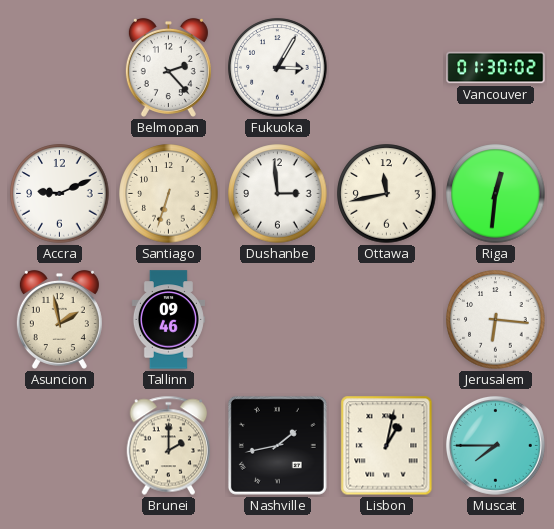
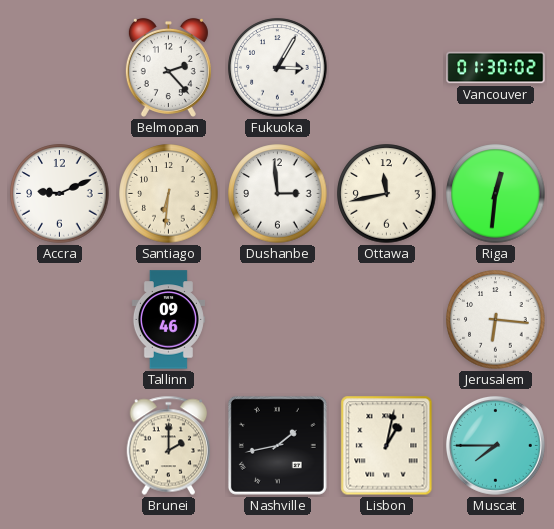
Santiago: 6:33 -> 6:31 (169, 194)
Asuncion: 1:58 -> none (59, 319)
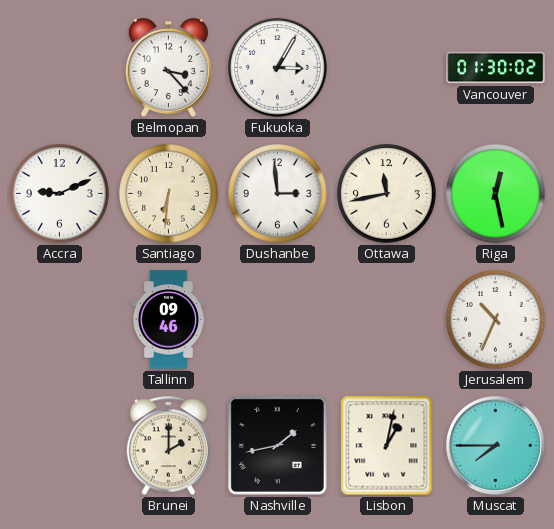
Belmopan: 2:23 -> 3:23 (168, 67)
Riga: 12:31 -> 12:28 (496, 194)
Jerusalem: 6:16 -> 10:34 (496, 320)
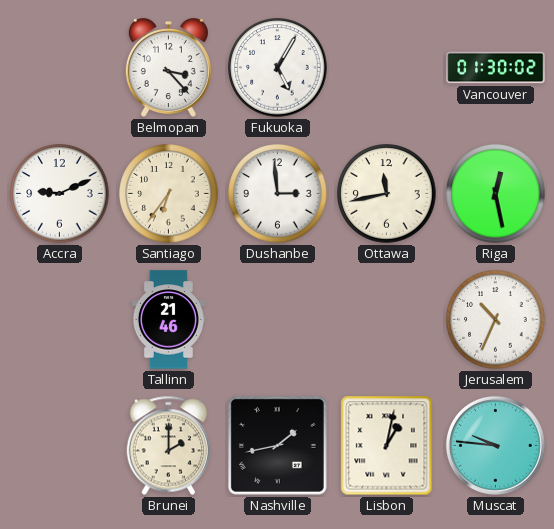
Fukuoka: 3:05 -> 5:05 (278, 68)
Santiago: 6:31 -> 6:36 (169, 194)
Tallinn: 09:46 -> 21:46 (168, 320)
Muscat: 7:45 -> 9:46 (495, 445)
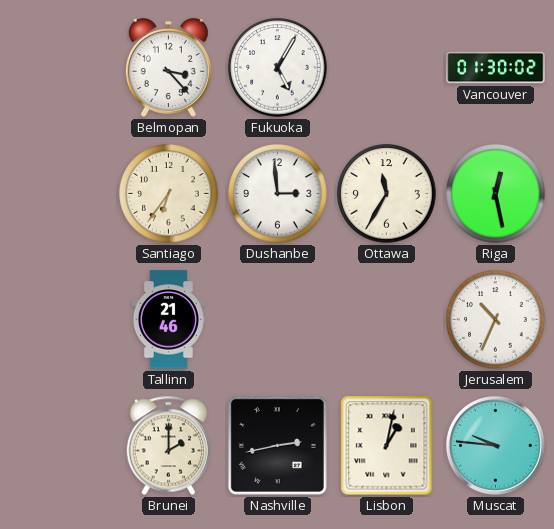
Accra: 9:11 -> none (60, 194)
Ottawa: 11:43 -> 11:35 (387, 194)
Nashville: 1:43 -> 2:43 (277, 445)
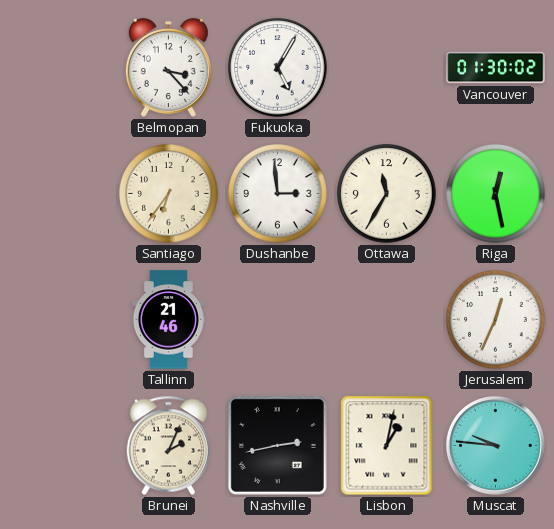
Jerusalem: 10:34 -> 12:34 (496, 320)
Brunei: 2:00 -> 2:04 (169, 446)
